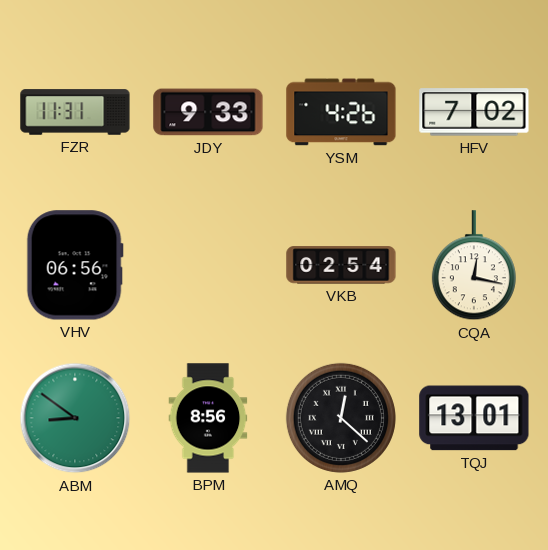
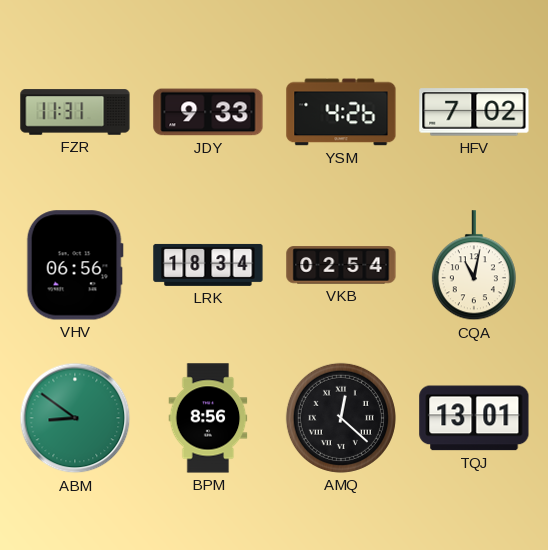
LRK: none -> 18:34 (208, 265)
CQA: 12:17 -> 11:02 (474, 266)
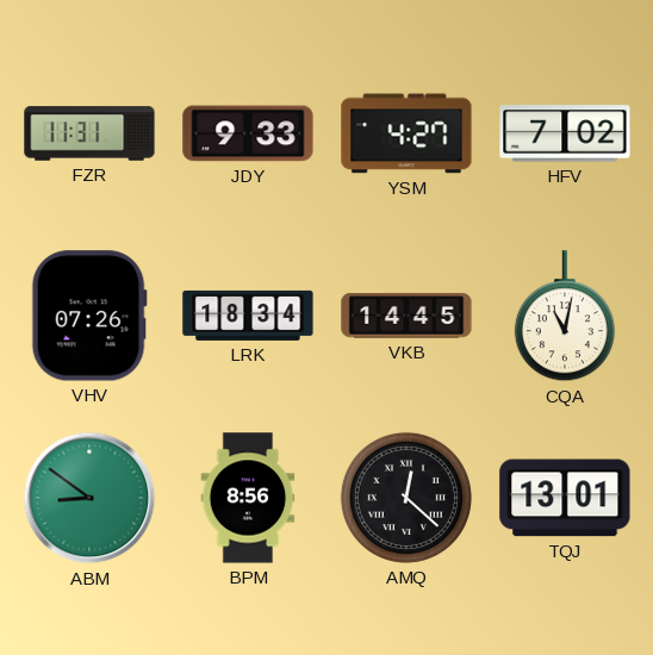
YSM: 4:26 -> 4:27 (406, 133)
VHV: 06:56 -> 07:26 (89, 316)
VKB: 02:54 -> 14:45 (406, 316)
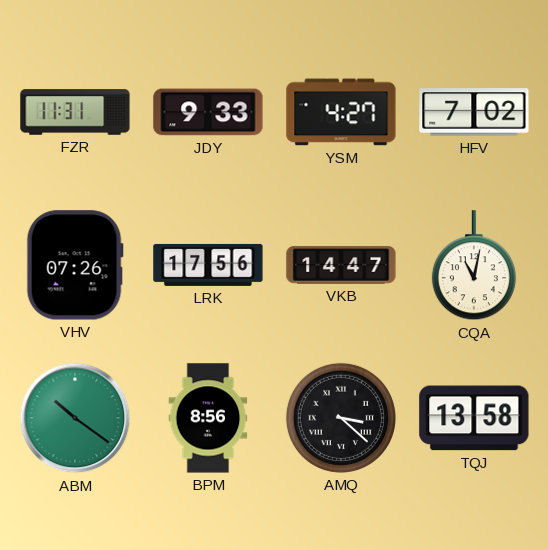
LRK: 18:34 -> 17:56 (208, 265)
VKB: 14:45 -> 14:47 (341, 265)
ABM: 8:51 -> 10:21 (75, 418)
AMQ: 12:22 -> 3:22 (341, 418)
TQJ: 13:01 -> 13:58 (474, 418)
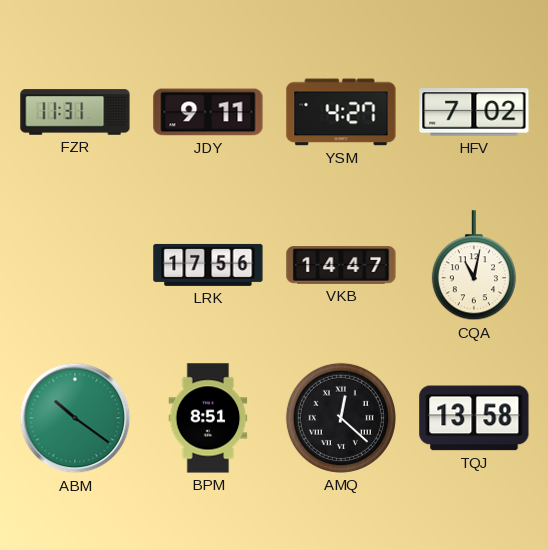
JDY: 9:33 -> 9:11 (208, 112)
VHV: 07:26 -> none (75, 265)
BPM: 8:56 -> 8:51 (208, 418)
AMQ: 3:22 -> 12:22 (341, 418)
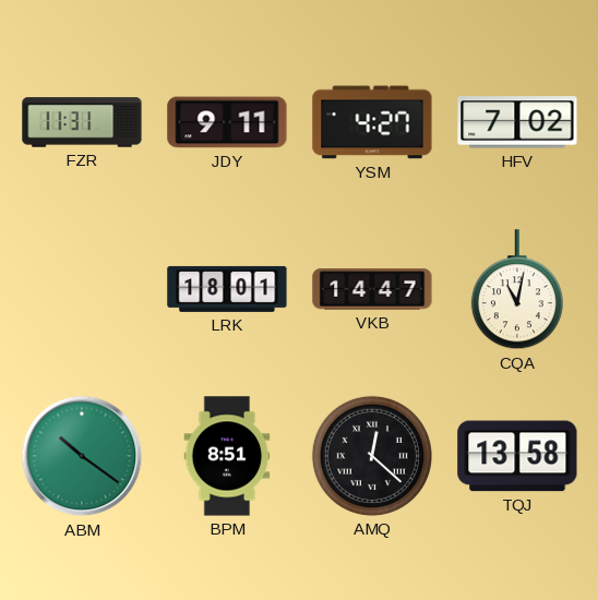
LRK: 17:56 -> 18:01 (227, 289)
